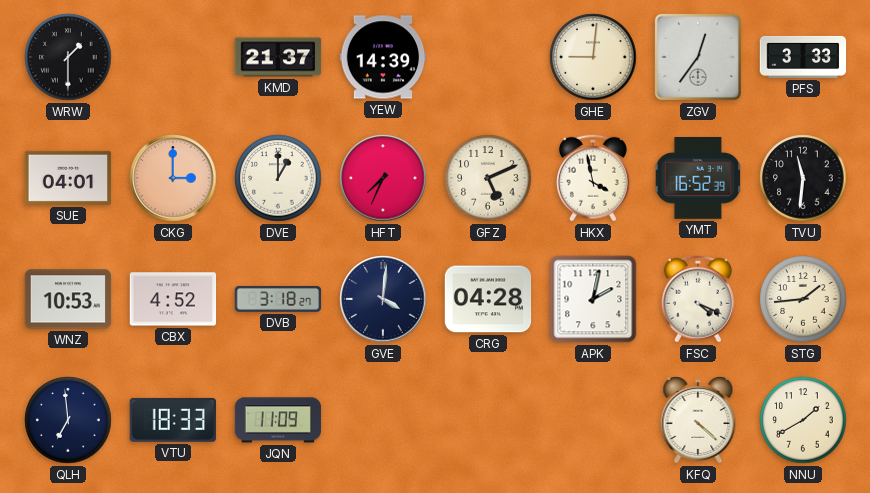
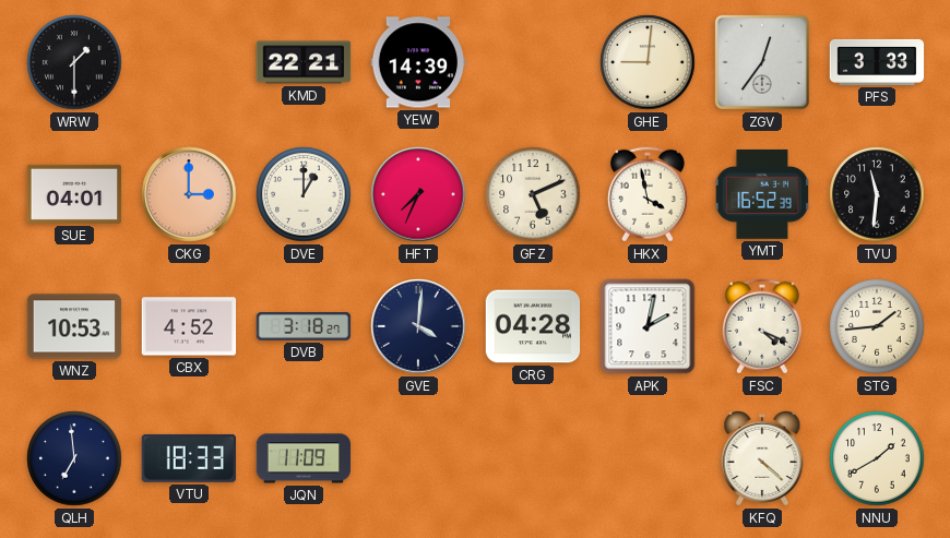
KMD: 21:37 -> 22:21 (304, 62)
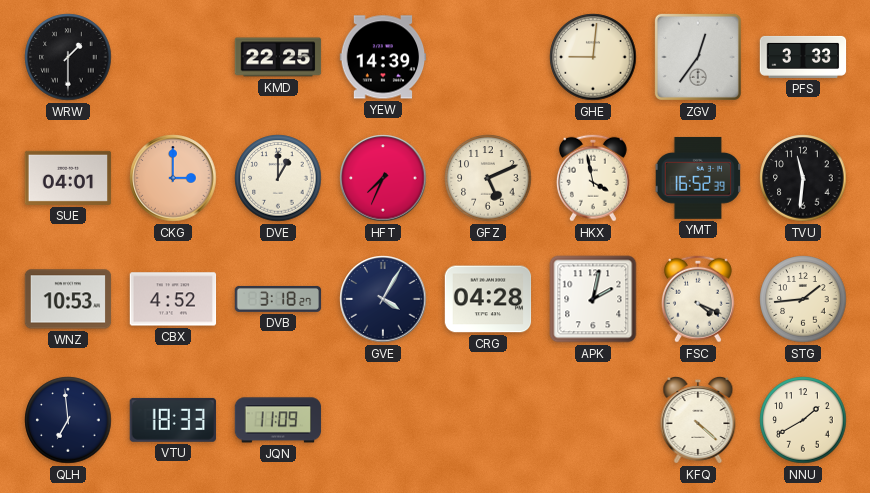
KMD: 22:21 -> 22:25 (278, 57)
GVE: 4:01 -> 4:05 (383, 299)
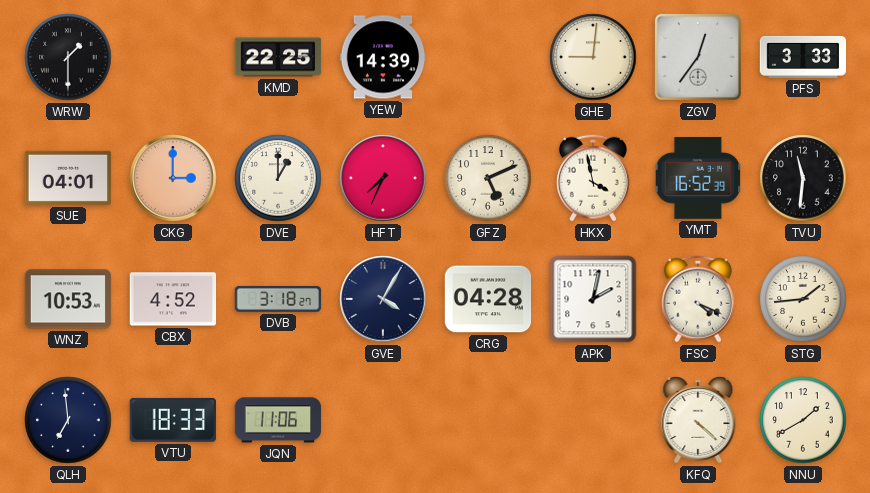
JQN: 11:09 -> 11:06 (278, 420)
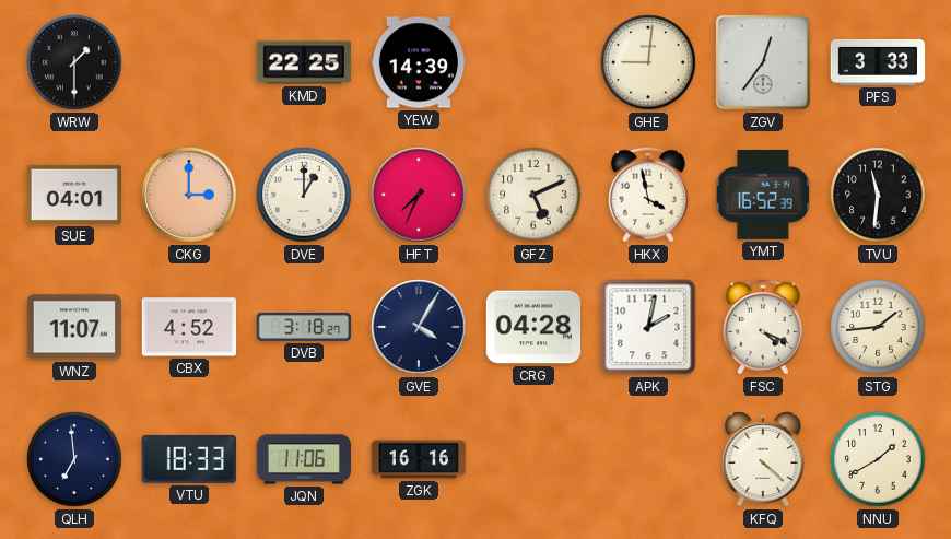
WNZ: 10:53 -> 11:07 (74, 327)
ZGK: none -> 16:16 (419, 459)
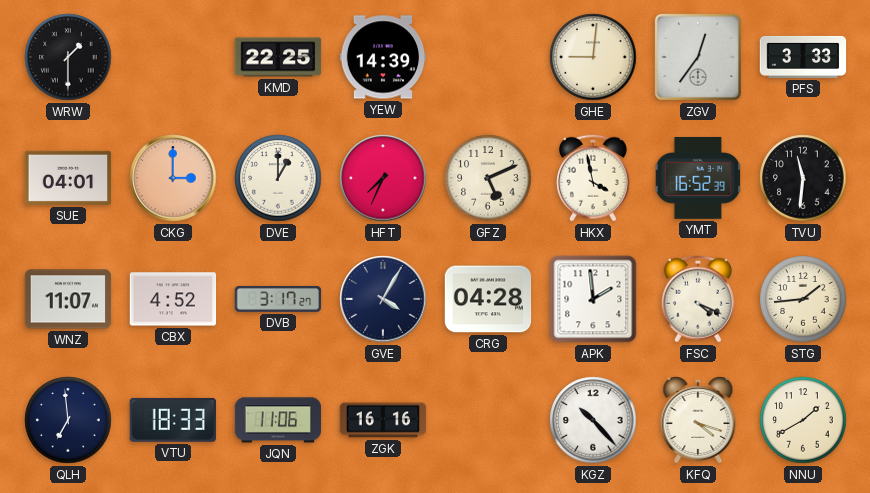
DVB: 3:18 -> 3:17 (278, 299)
APK: 2:02 -> 1:59 (593, 299)
KGZ: none -> 10:23 (593, 420)
KFQ: 4:22 -> 4:18 (698, 421)
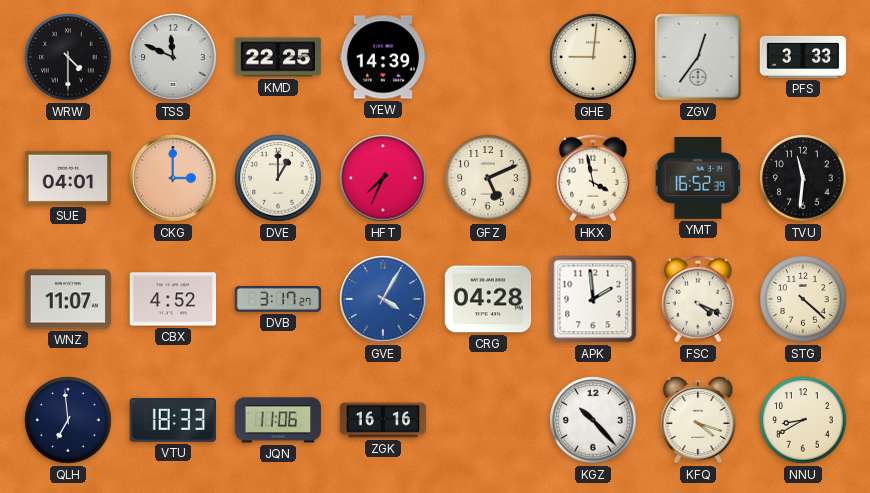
WRW: 1:30 -> 4:30 (68, 57)
TSS: none -> 11:49 (173, 57)
GVE dial: navy -> blue (383, 299)
STG: 1:44 -> 4:22 (803, 299)
NNU: 1:40 -> 8:40 (803, 420)
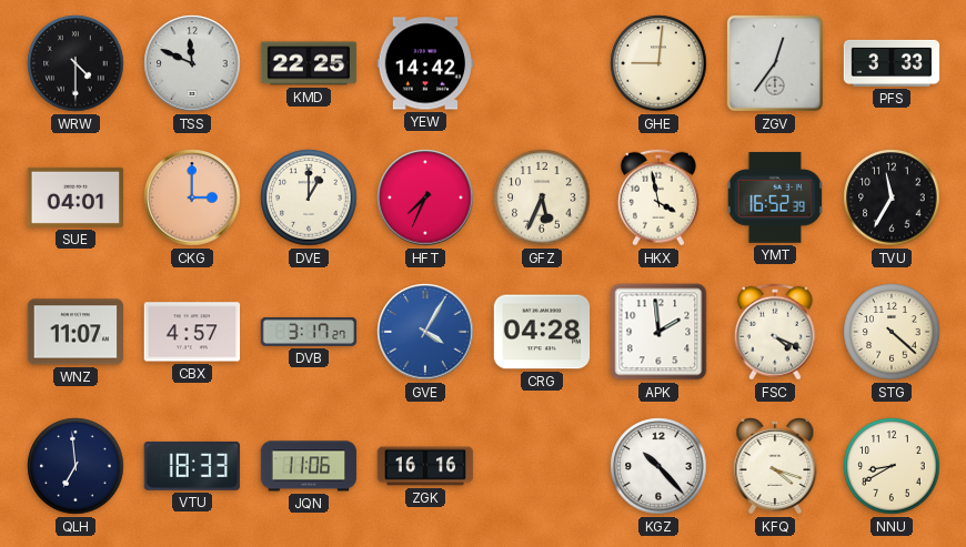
YEW: 14:39 -> 14:42 (425, 63)
GFZ: 5:11 -> 5:34 (542, 197)
TVU: 11:31 -> 11:35 (892, 197)
CBX: 4:52 -> 4:57 (192, 332)
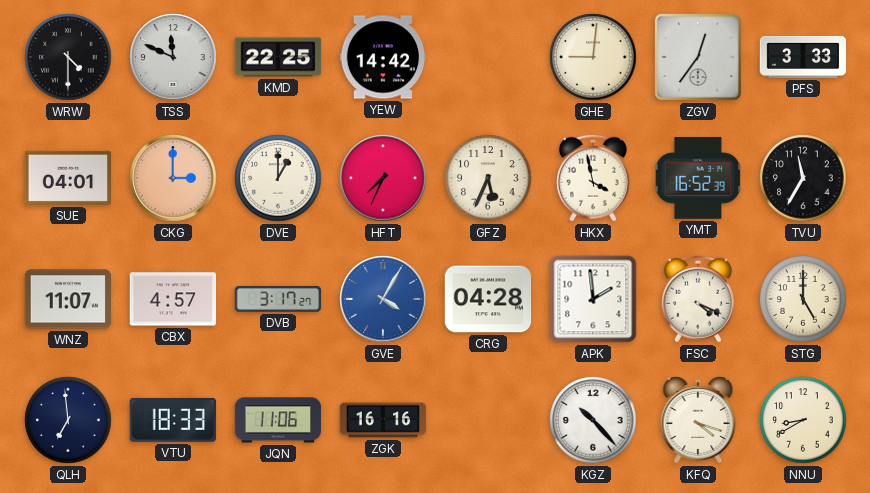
STG: 4:22 -> 5:00 (803, 299)
